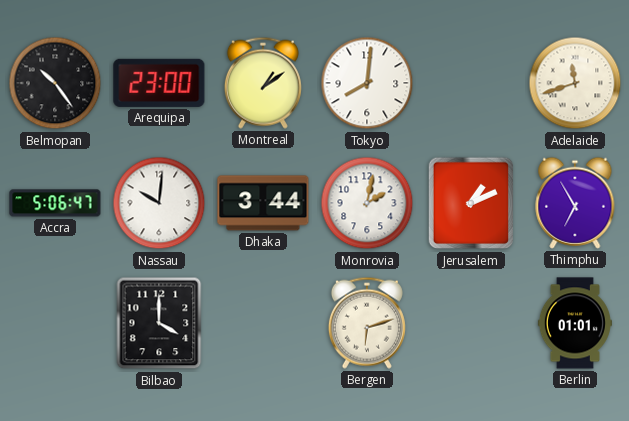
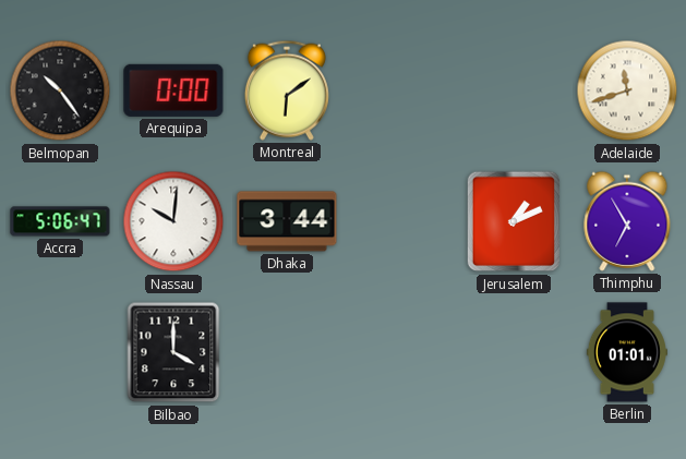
Arequipa: 23:00 -> 0:00 (173, 90)
Montreal: 1:09 -> 6:09 (287, 90)
Tokyo: 8:01 -> none (367, 83)
Monrovia: 2:02 -> none (367, 203)
Bergen: 6:12 -> none (367, 323)
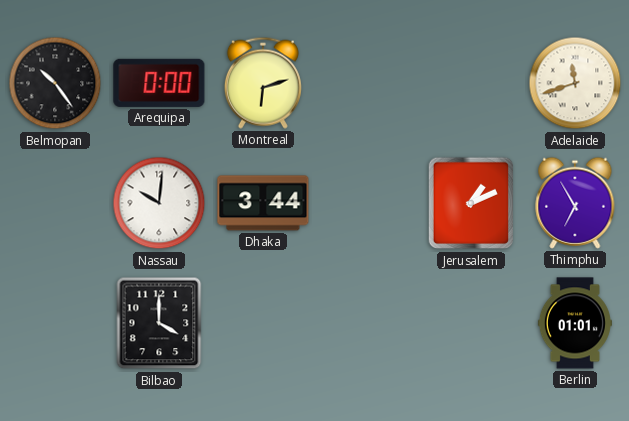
Montreal: 6:09 -> 6:12 (263, 83)
Accra: 5:06 -> none (60, 221)
